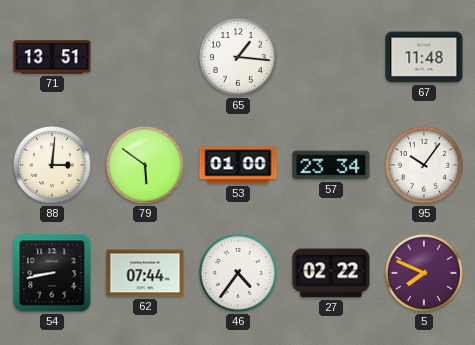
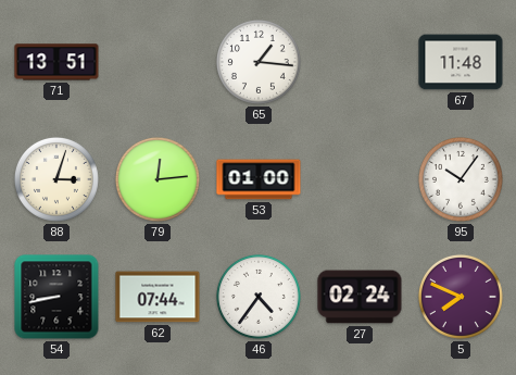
88: 3:01 -> 3:03 (56, 179)
79: 5:51 -> 12:14 (158, 179)
57: 23:34 -> none (331, 165)
27: 02:22 -> 02:24 (360, 297)
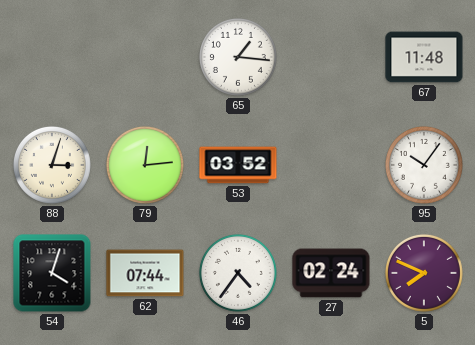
71: 13:51 -> none (56, 62)
53: 01:00 -> 03:52 (238, 165)
54: 8:43 -> 4:03 (52, 273)
